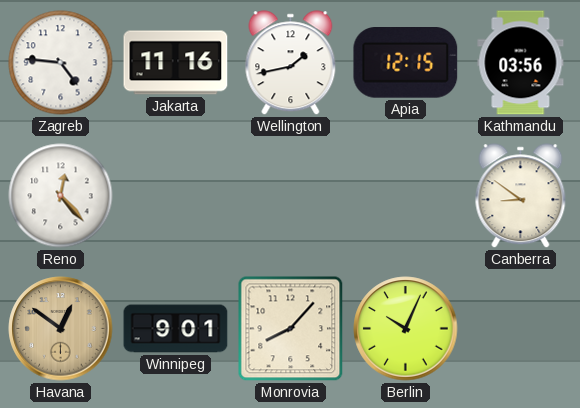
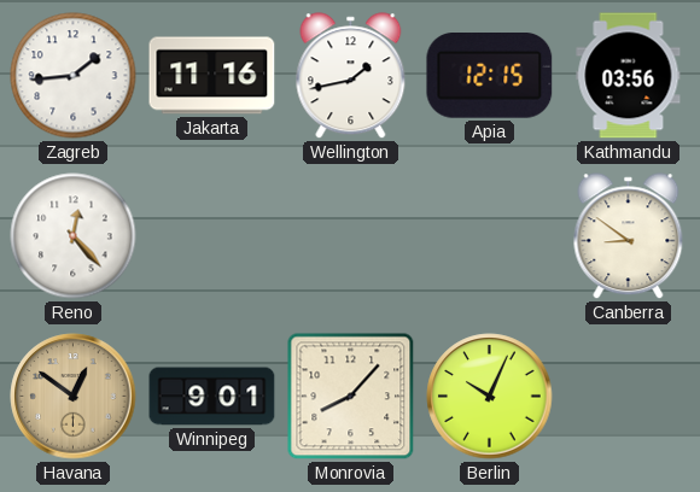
Zagreb: 4:46 -> 1:44 (74, 76)
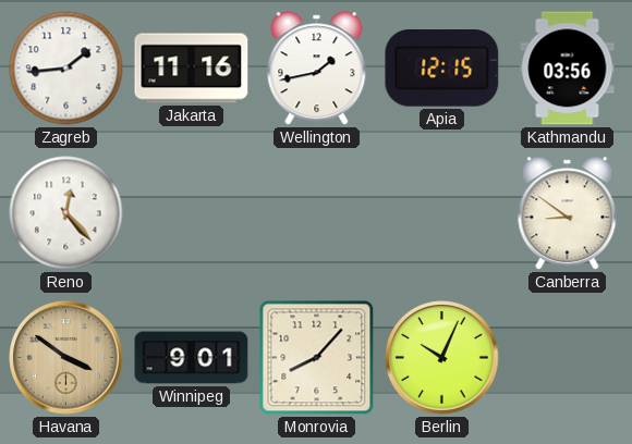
Havana: 12:51 -> 3:51 (66, 358)
